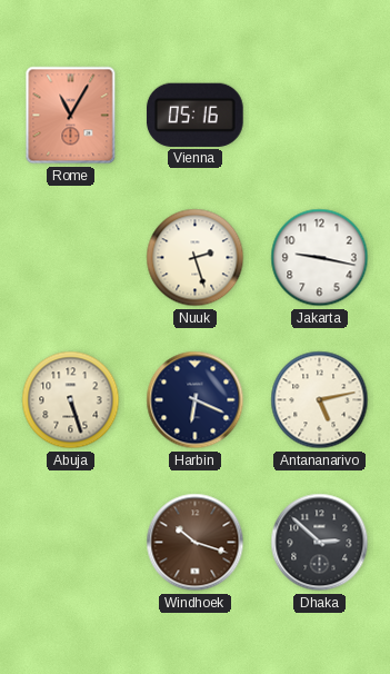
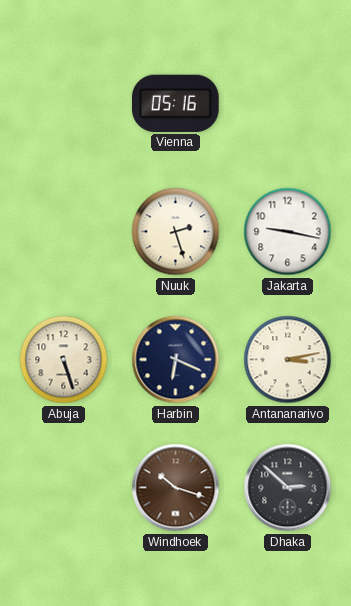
Rome: 11:05 -> none (71, 116)
Antananarivo: 5:13 -> 3:13 (288, 360)
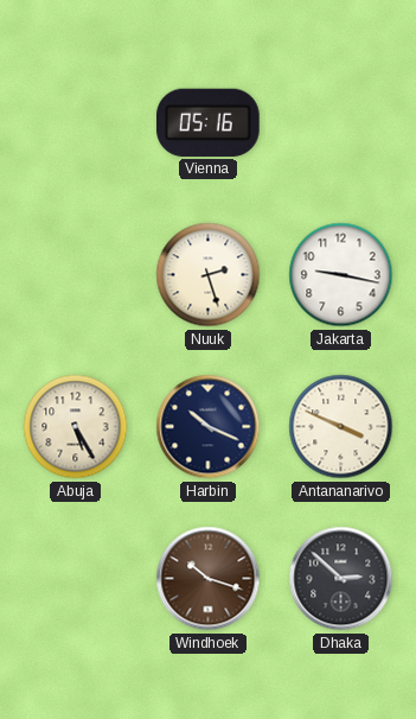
Abuja: 5:27 -> 5:25 (76, 427)
Harbin: 6:19 -> 10:19 (209, 427)
Antananarivo: 3:13 -> 3:49 (341, 427)
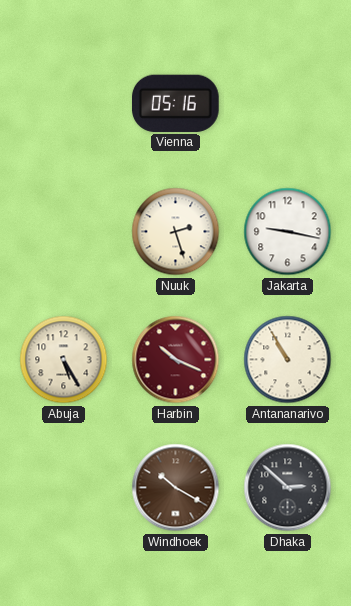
Harbin dial: navy -> burgundy (176, 360)
Antananarivo: 3:49 -> 10:55 (288, 360)
Windhoek: 10:18 -> 10:20 (176, 488)
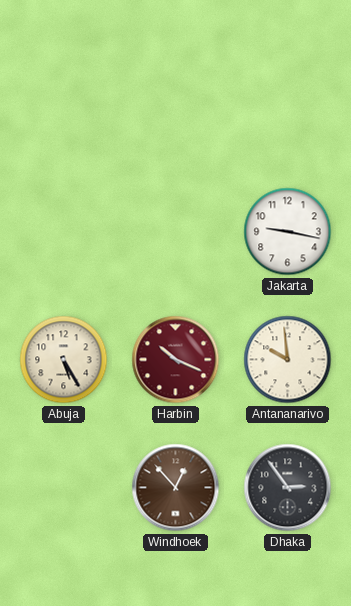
Vienna: 05:16 -> none (175, 103)
Nuuk: 2:27 -> none (176, 232)
Antananarivo: 10:55 -> 9:59 (288, 360)
Windhoek: 10:20 -> 12:53 (176, 488)
Dhaka: 2:52 -> 2:54 (288, 488)
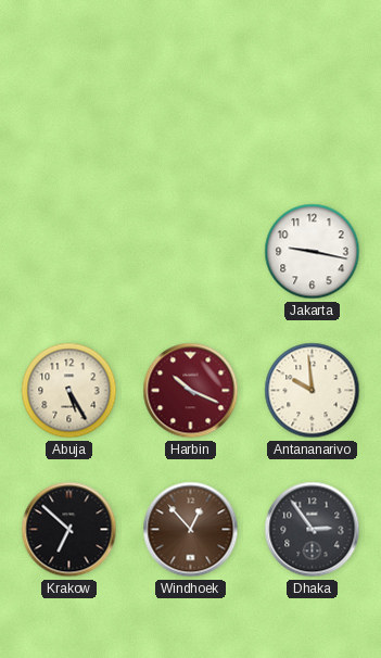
Krakow: none -> 6:52 (69, 530)
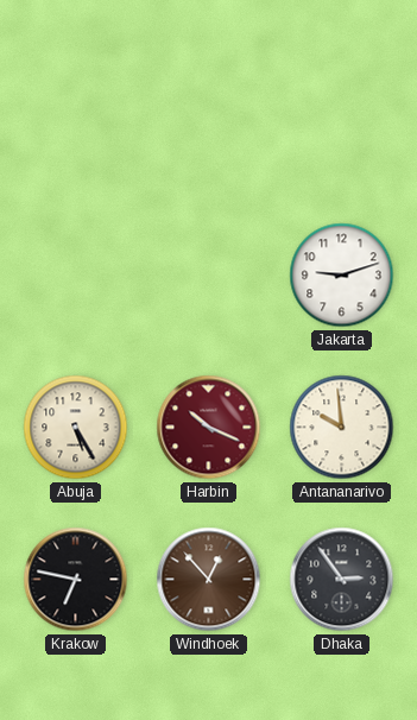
Jakarta: 9:17 -> 9:12 (342, 276)
Krakow: 6:52 -> 6:47 (76, 580)
